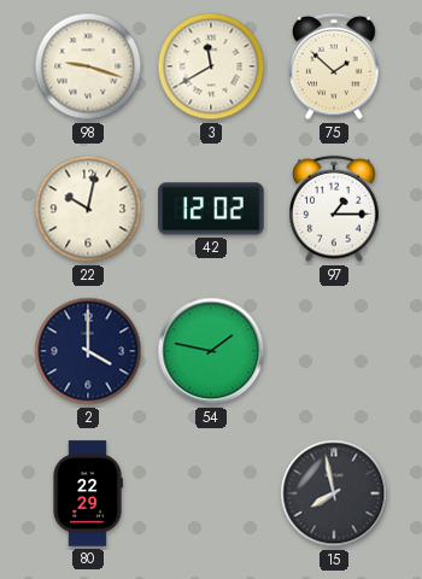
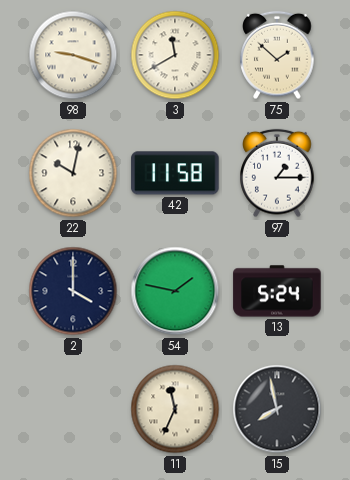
42: 12:02 -> 11:58 (175, 173)
13: none -> 5:24 (277, 291)
80: 22:29 -> none (88, 493)
11: none -> 11:34 (175, 409)
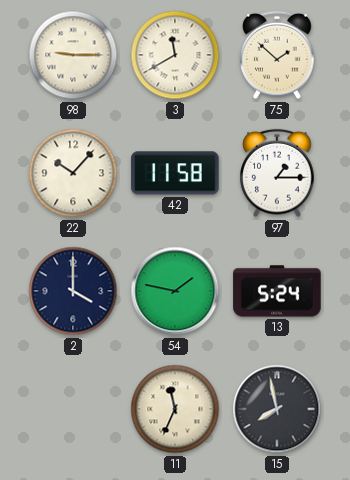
98: 9:18 -> 9:15 (73, 55)
22: 10:02 -> 10:07 (73, 173)
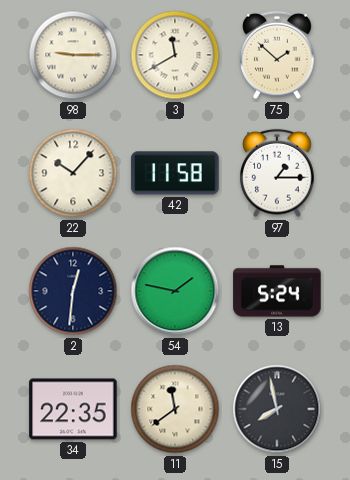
2: 4:00 -> 12:31 (73, 291)
34: none -> 22:35 (73, 409)
11: 11:34 -> 11:39 (175, 409)
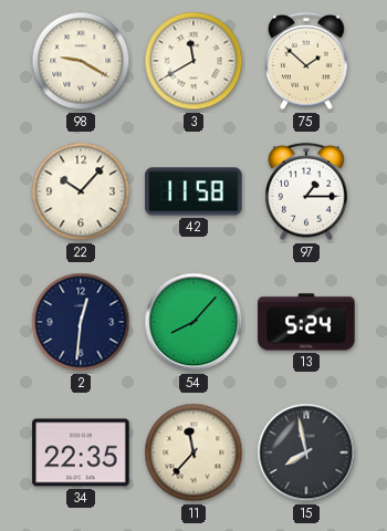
98: 9:15 -> 9:20 (81, 61)
54: 1:47 -> 8:07 (193, 322)
11: 11:39 -> 11:37 (193, 452)
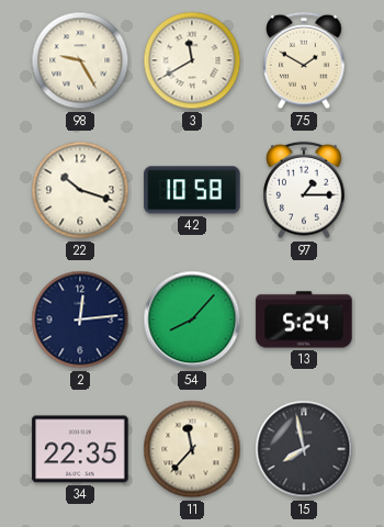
98: 9:20 -> 9:25 (80, 60)
75: 1:52 -> 1:50 (304, 60)
22: 10:07 -> 10:18 (80, 190)
42: 11:58 -> 10:58 (192, 190)
2: 12:31 -> 12:14 (80, 319)
